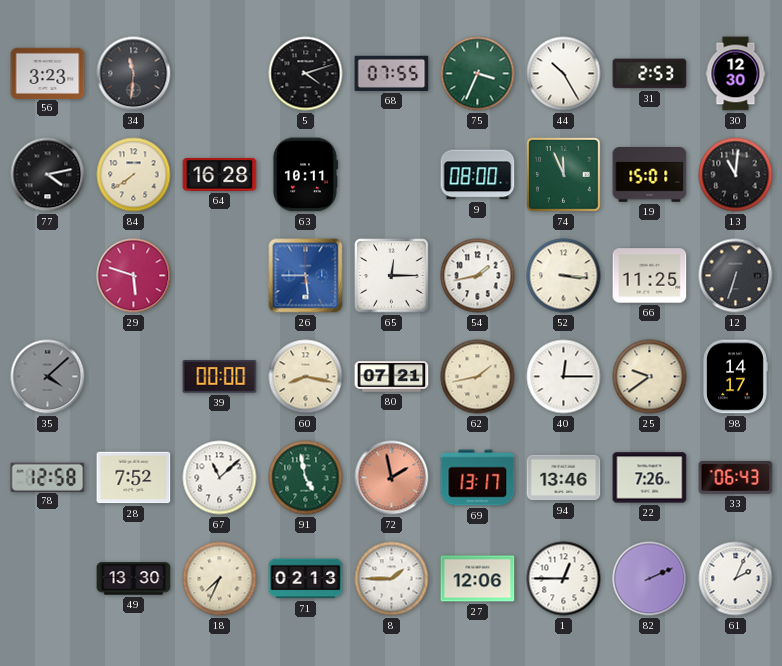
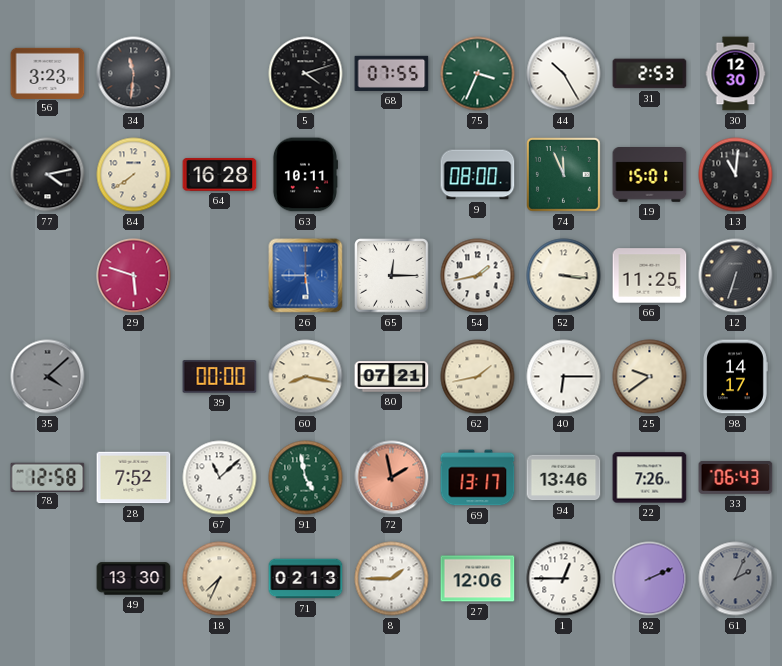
40: 12:15 -> 6:15 (564, 377)
61 dial: white -> grey (736, 579)
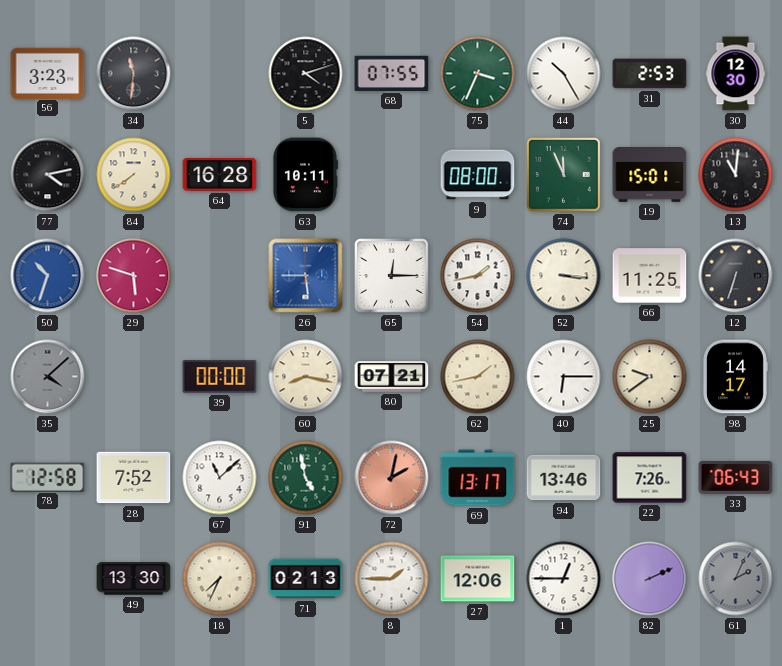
50: none -> 10:33 (48, 276)
72: 1:58 -> 2:02 (392, 478)
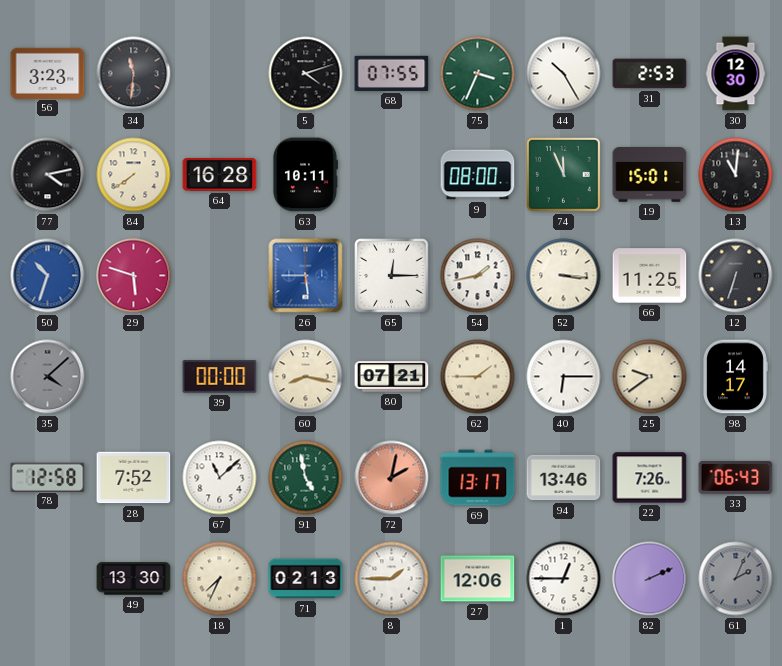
62: 1:43 -> 1:45 (478, 377)
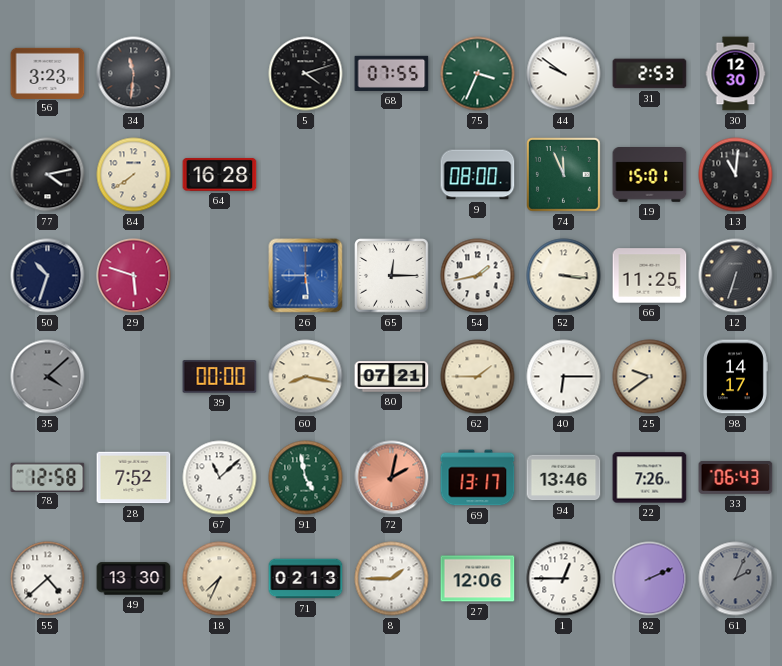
44: 10:25 -> 9:51 (564, 74)
63: 10:11 -> none (305, 175)
50 dial: blue -> navy (48, 276)
55: none -> 4:38 (48, 579)
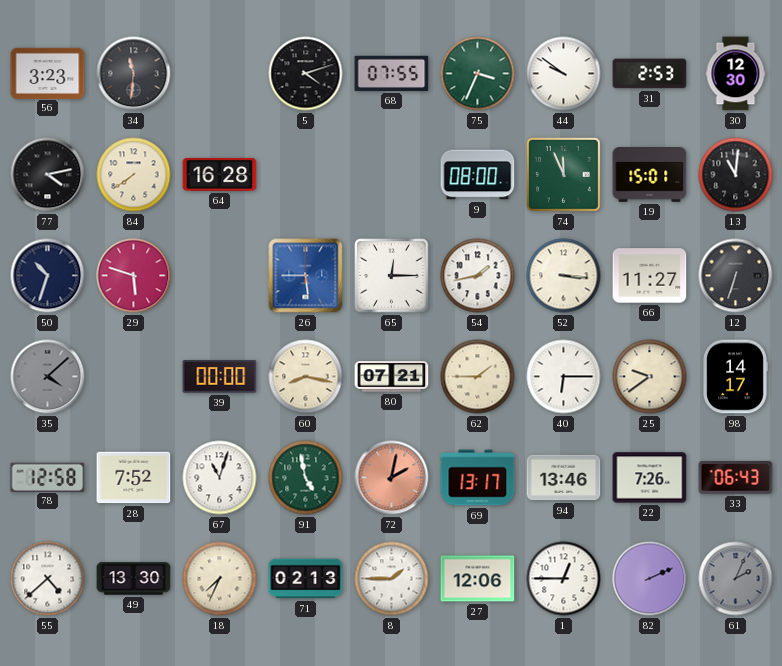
66: 11:25 -> 11:27 (650, 276)
67: 11:08 -> 11:03 (220, 478)
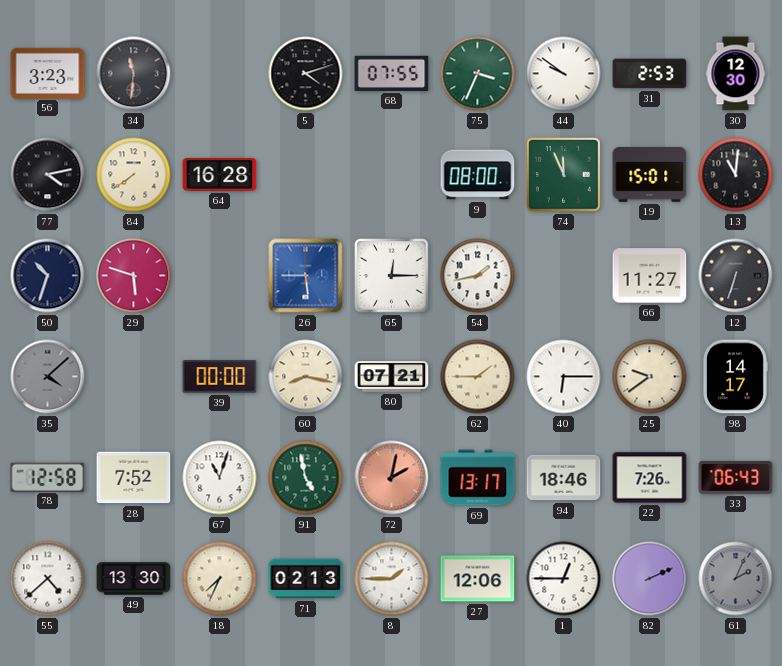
52: 3:16 -> none (564, 276)
94: 13:46 -> 18:46 (564, 478)
